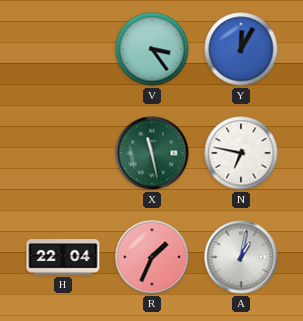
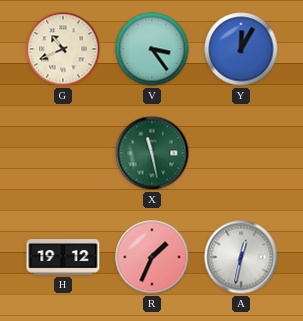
G: none -> 10:41 (63, 49)
N: 6:47 -> none (241, 153)
H: 22:04 -> 19:12 (63, 257)
A: 1:02 -> 12:32 (241, 257)
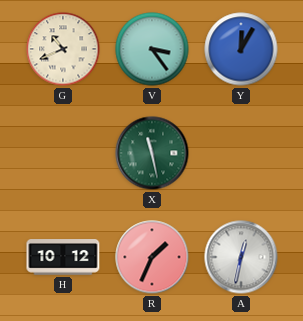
H: 19:12 -> 10:12 (63, 257)
